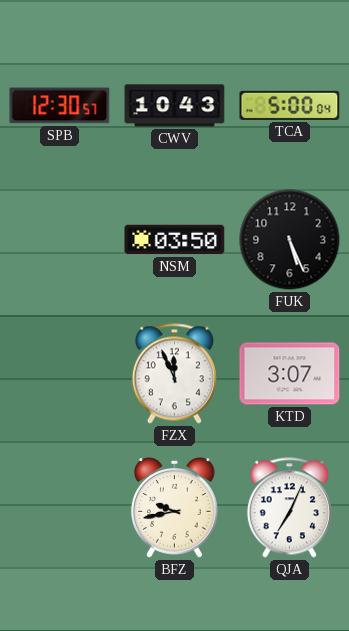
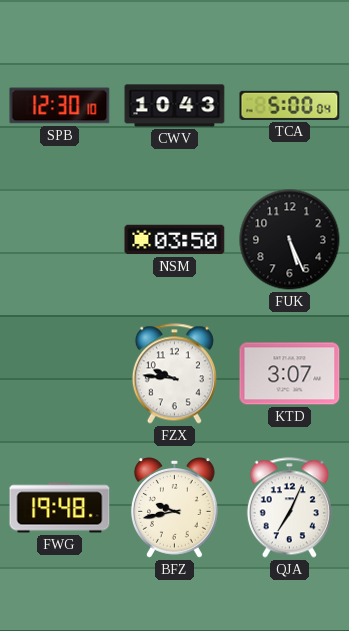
SPB: 12:30:57 -> 12:30:10 (60, 106)
FZX: 11:56 -> 9:46 (174, 374)
FWG: none -> 19:48 (60, 508)
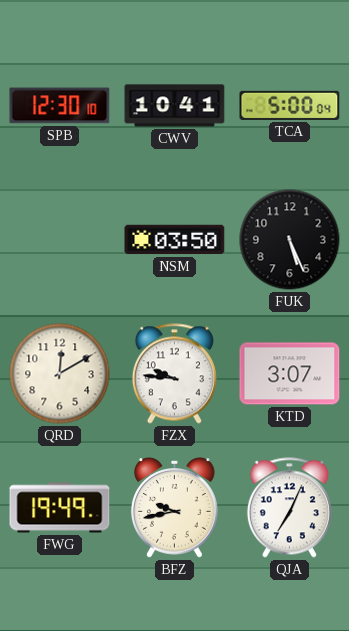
CWV: 10:43 -> 10:41 (175, 106)
QRD: none -> 12:10 (60, 374)
FWG: 19:48 -> 19:49 (60, 508)
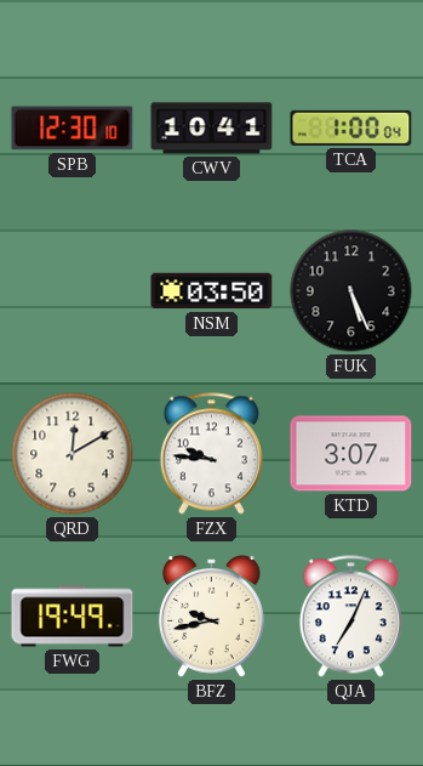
TCA: 5:00 -> 1:00 (351, 127)
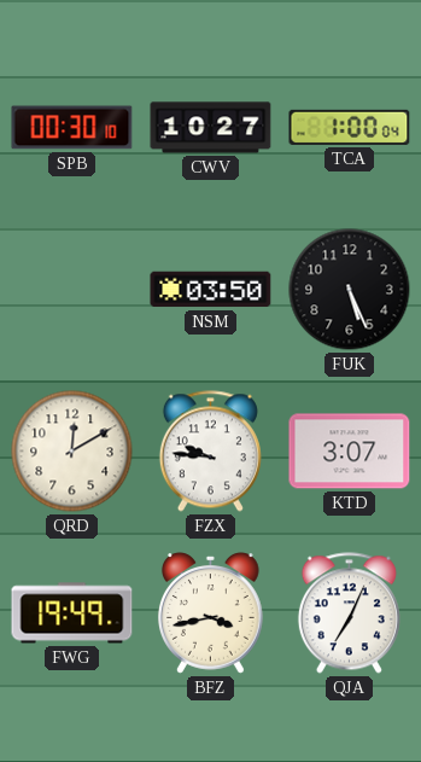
SPB: 12:30 -> 00:30 (72, 128)
CWV: 10:41 -> 10:27 (211, 128)
BFZ: 9:43 -> 3:43 (210, 613)
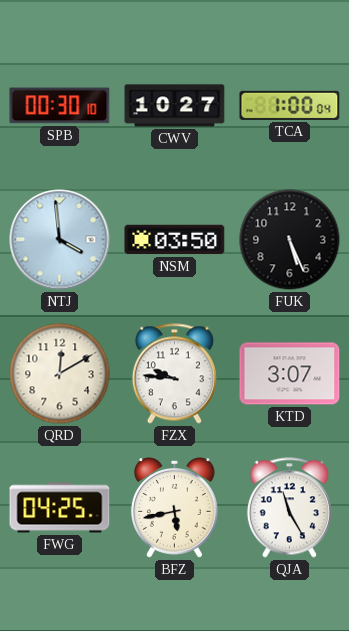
NTJ: none -> 3:59 (60, 240)
FWG: 19:49 -> 04:25 (60, 508)
BFZ: 3:43 -> 5:43 (174, 508)
QJA: 7:04 -> 11:25 (289, 508)
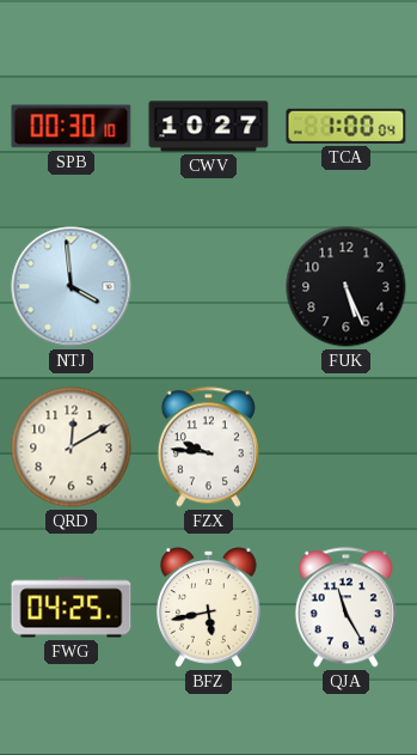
NSM: 03:50 -> none (175, 240)
KTD: 3:07 -> none (290, 374)
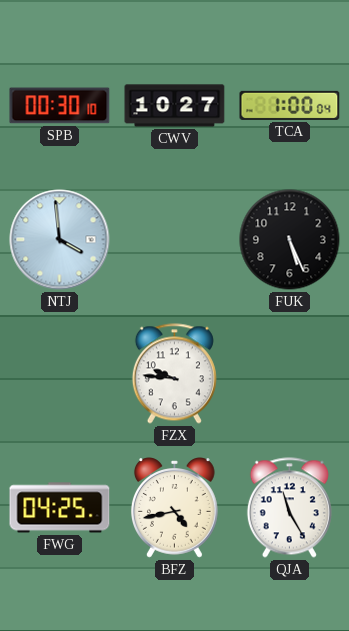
QRD: 12:10 -> none (72, 447)
BFZ: 5:43 -> 4:43 (174, 508)
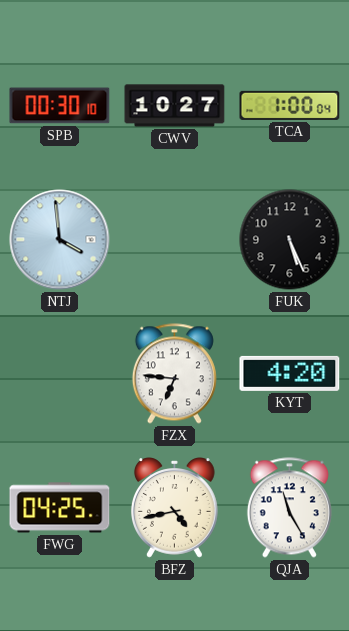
FZX: 9:46 -> 6:46 (174, 374)
KYT: none -> 4:20 (290, 373)
